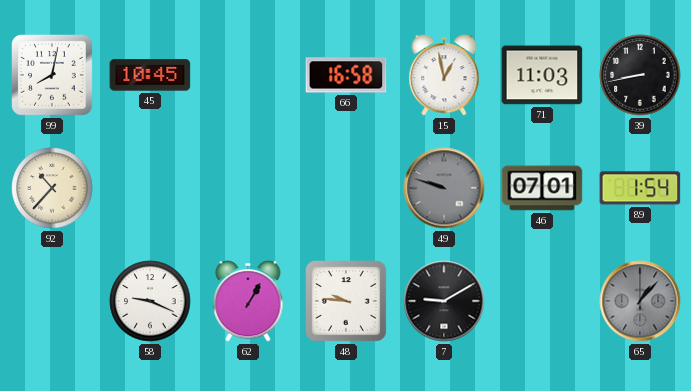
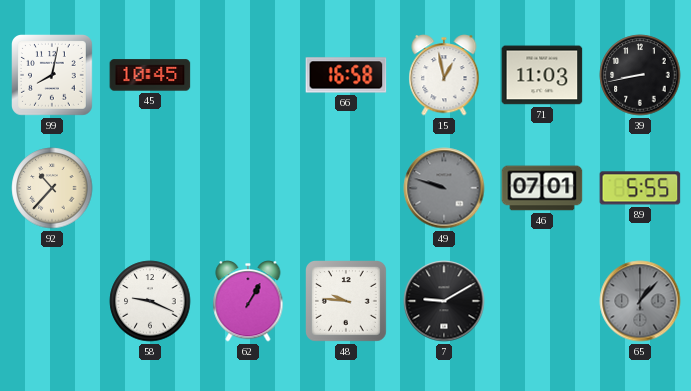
89: 1:54 -> 5:55 (640, 188)
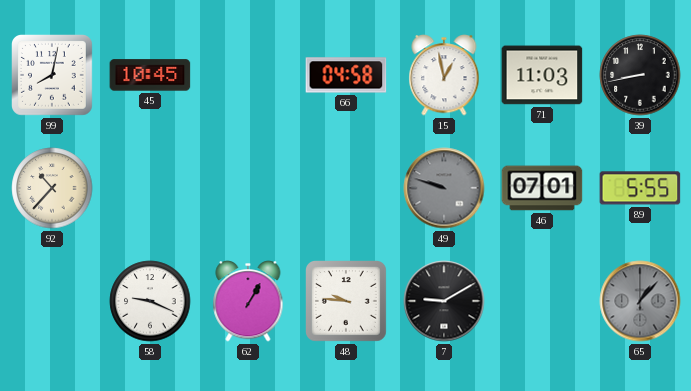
66: 16:58 -> 04:58 (346, 75)
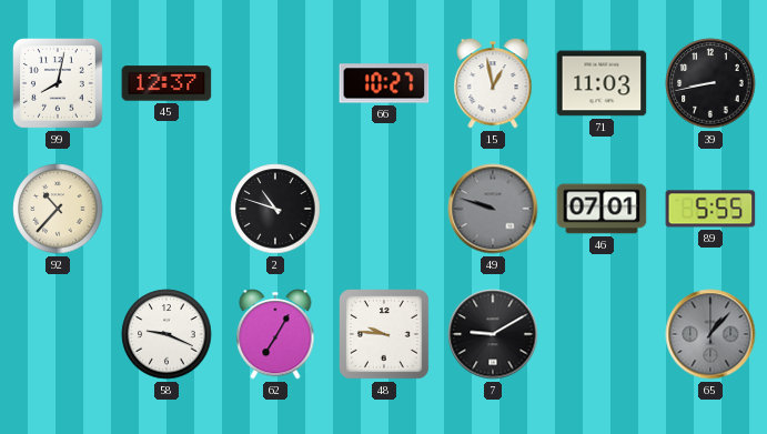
45: 10:45 -> 12:37 (166, 83)
66: 04:58 -> 10:27 (384, 83)
2: none -> 10:48 (275, 209)
62: 1:05 -> 7:05 (275, 334)
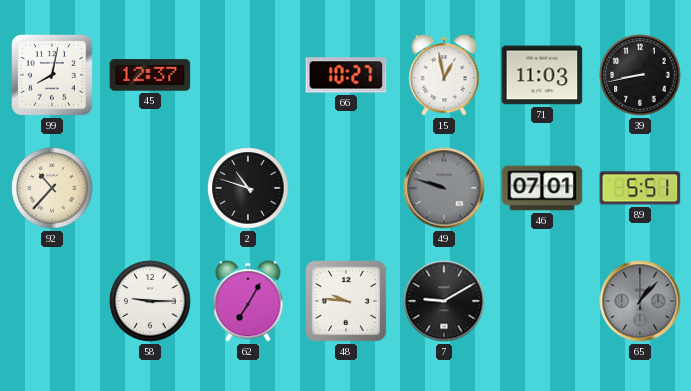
89: 5:55 -> 5:51 (640, 188)
58: 9:19 -> 9:15 (150, 301)
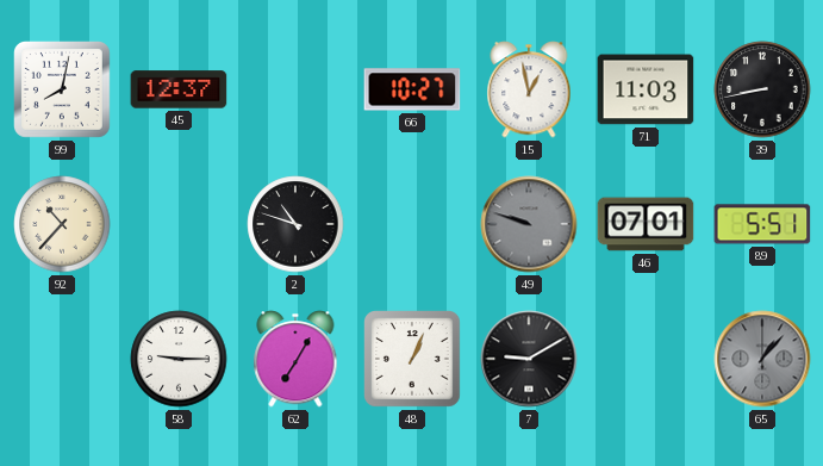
48: 9:46 -> 1:04 (413, 360)
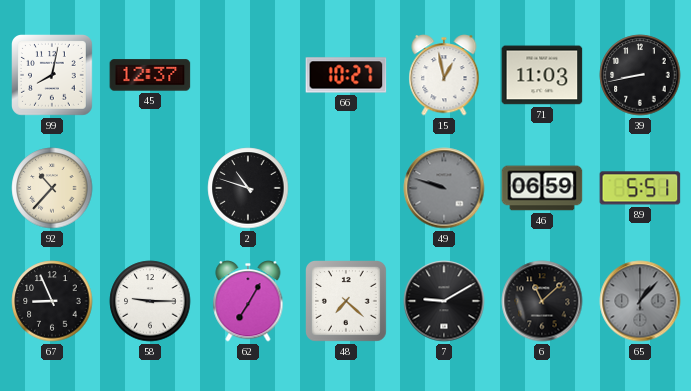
46: 07:01 -> 06:59 (542, 188)
67: none -> 8:56 (52, 301)
48: 1:04 -> 7:22 (347, 302)
6: none -> 11:08 (542, 301)
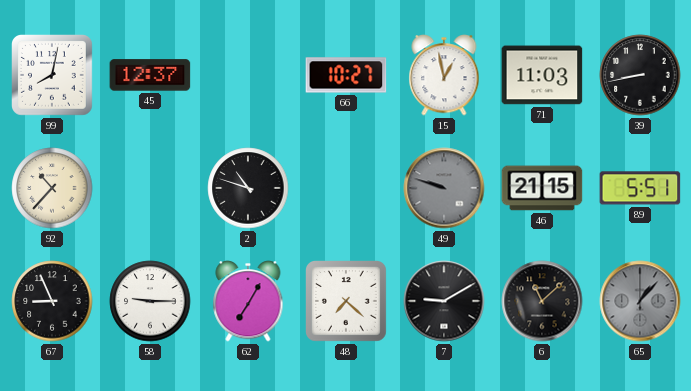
46: 06:59 -> 21:15 (542, 188)
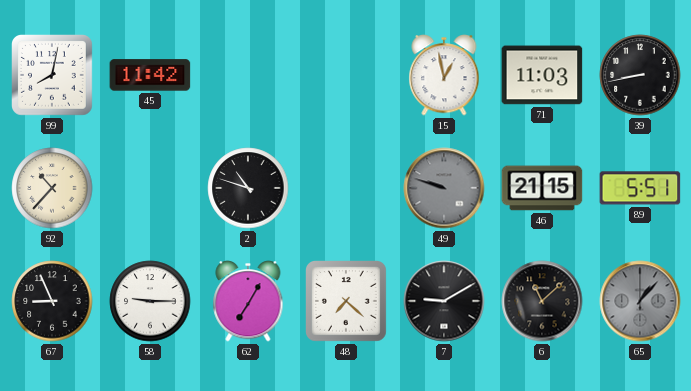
45: 12:37 -> 11:42 (150, 75)
66: 10:27 -> none (346, 75)
